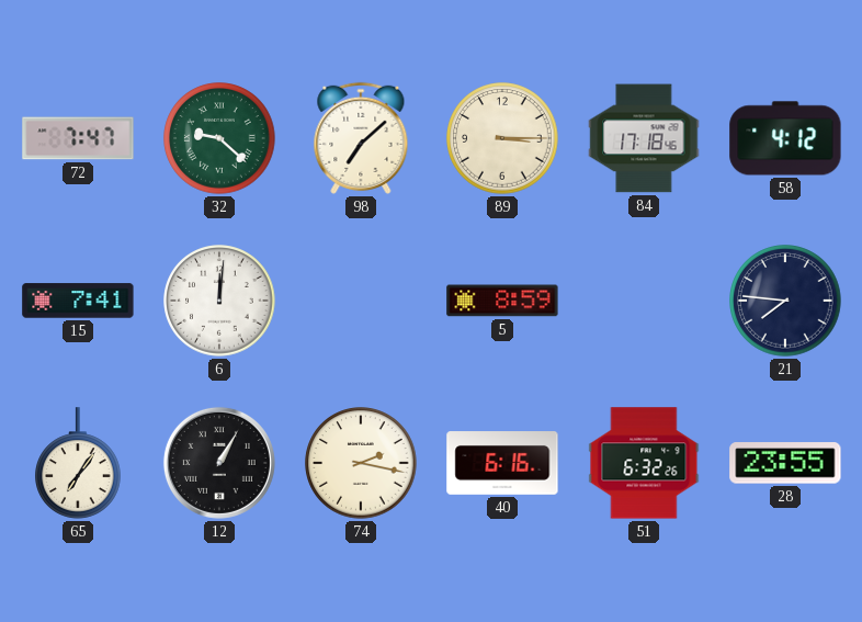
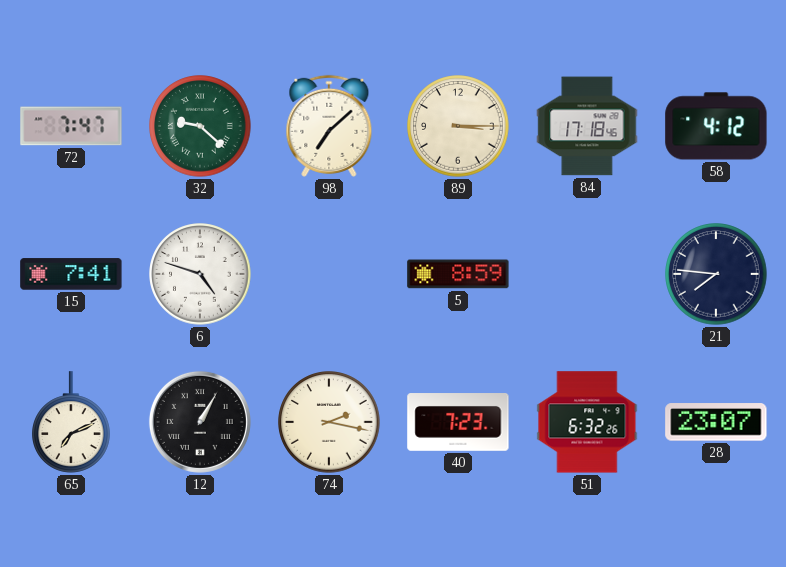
6: 12:01 -> 4:48 (200, 274)
65: 7:06 -> 7:11 (72, 422)
40: 6:16 -> 7:23 (458, 422)
28: 23:55 -> 23:07 (716, 422)
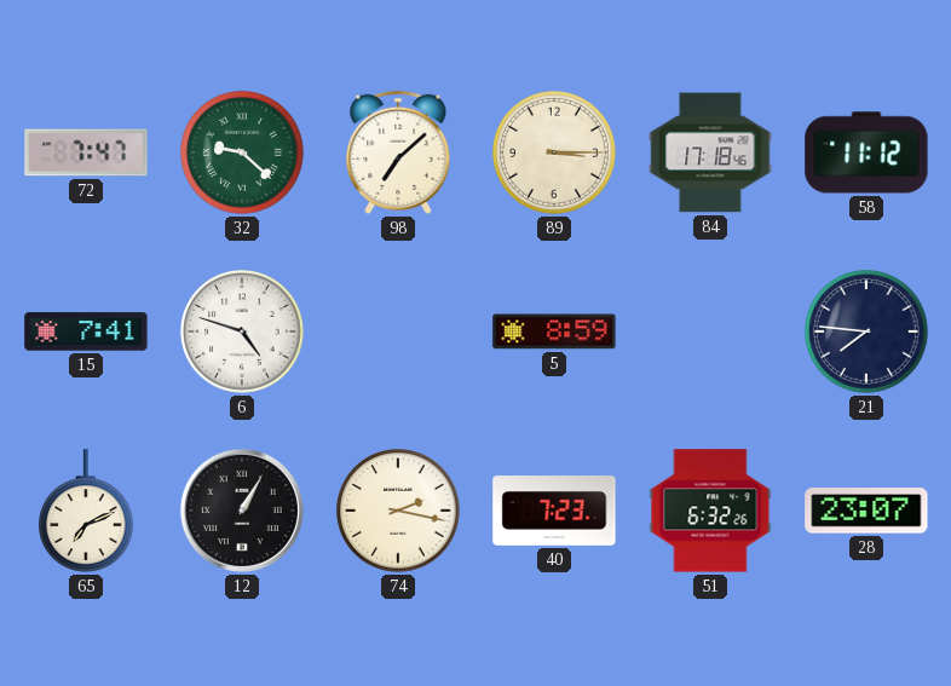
58: 4:12 -> 11:12 (866, 152)
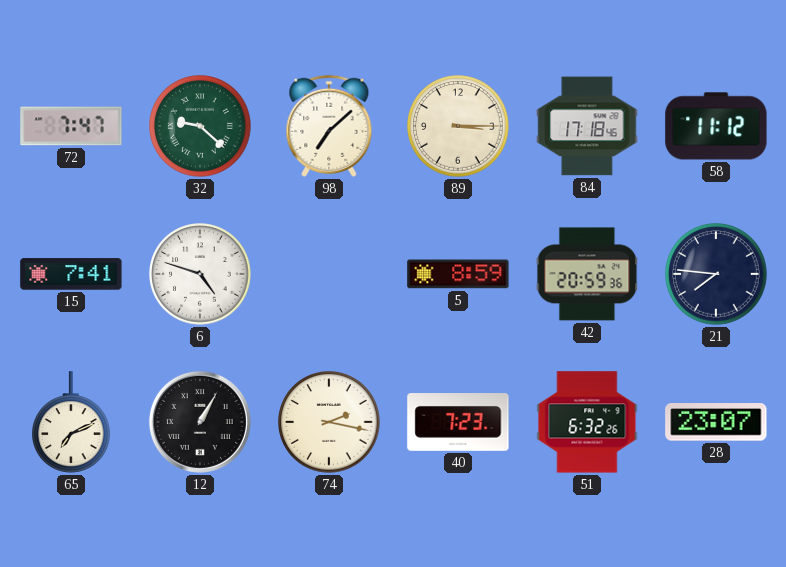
42: none -> 20:59 (587, 274)
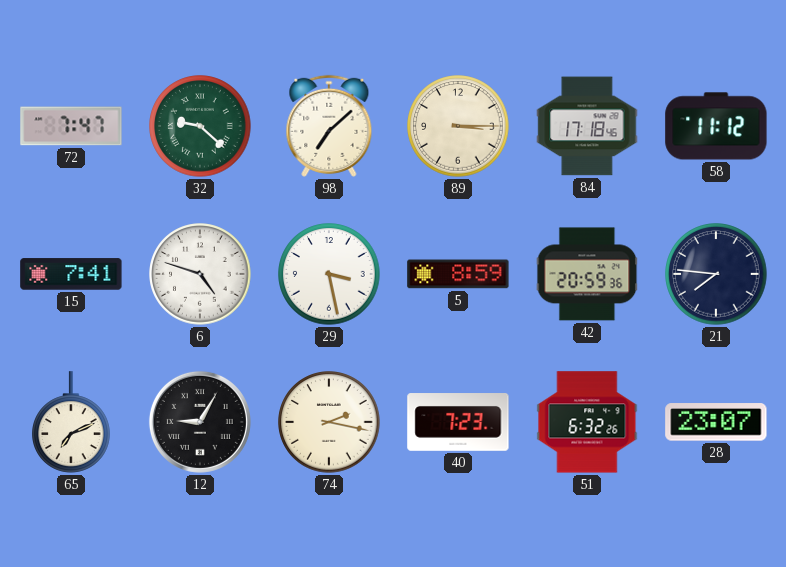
29: none -> 3:28 (329, 274)
12: 1:05 -> 9:05 (200, 422)
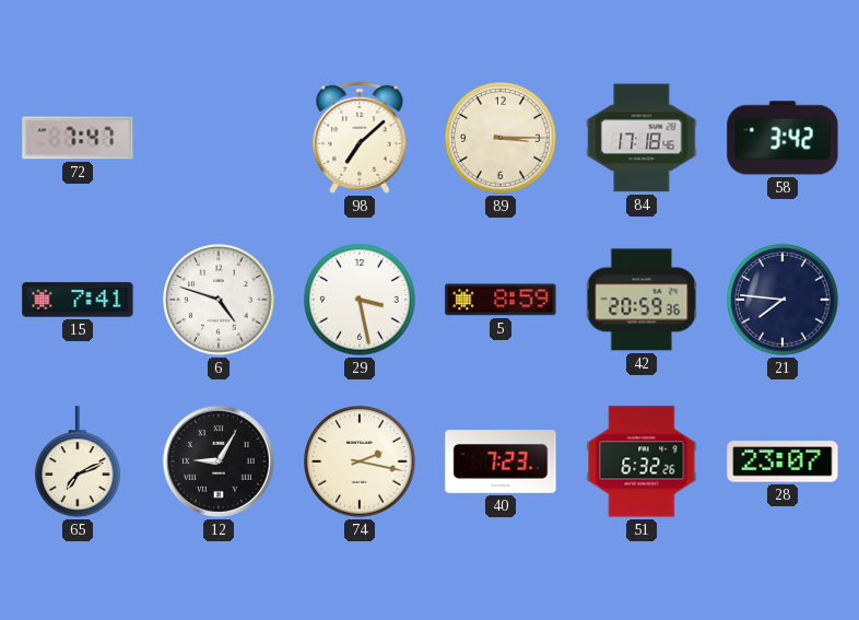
32: 9:22 -> none (200, 126)
58: 11:12 -> 3:42 (782, 138)
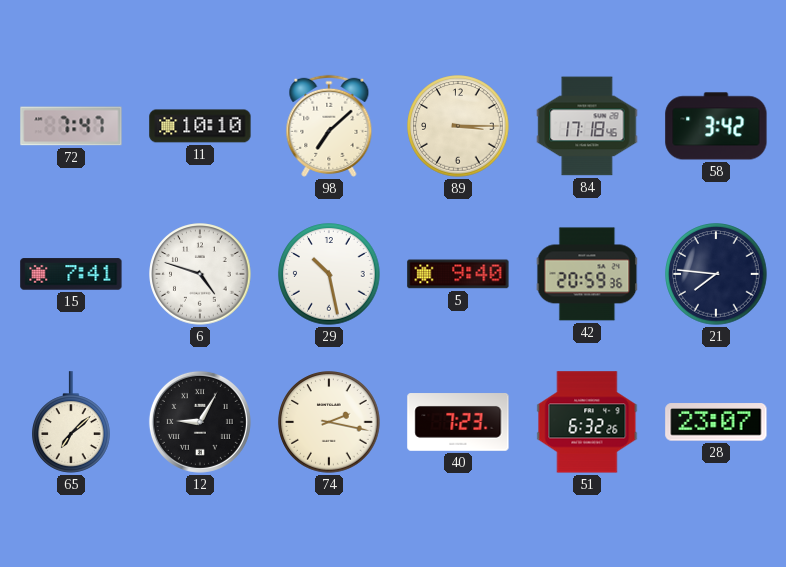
11: none -> 10:10 (200, 126)
29: 3:28 -> 10:28 (329, 274)
5: 8:59 -> 9:40 (458, 274)
65: 7:11 -> 7:08 (72, 422)
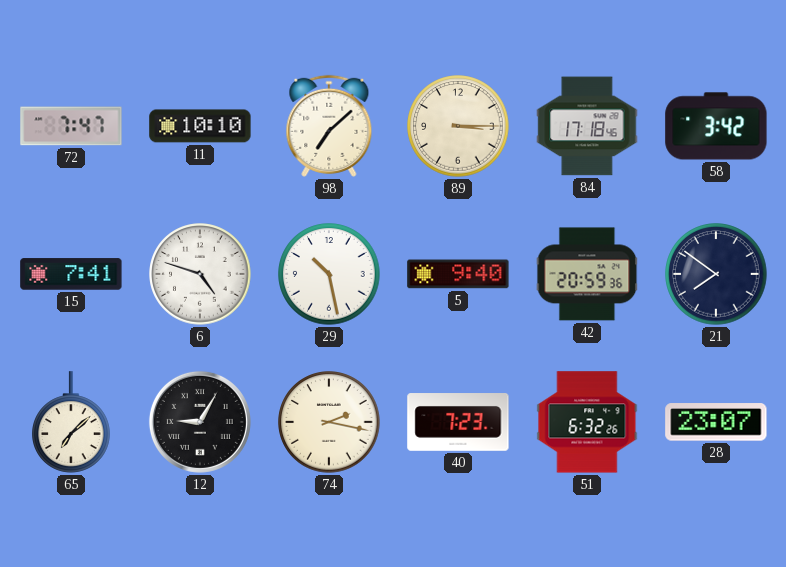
21: 7:46 -> 7:51 (716, 274)
